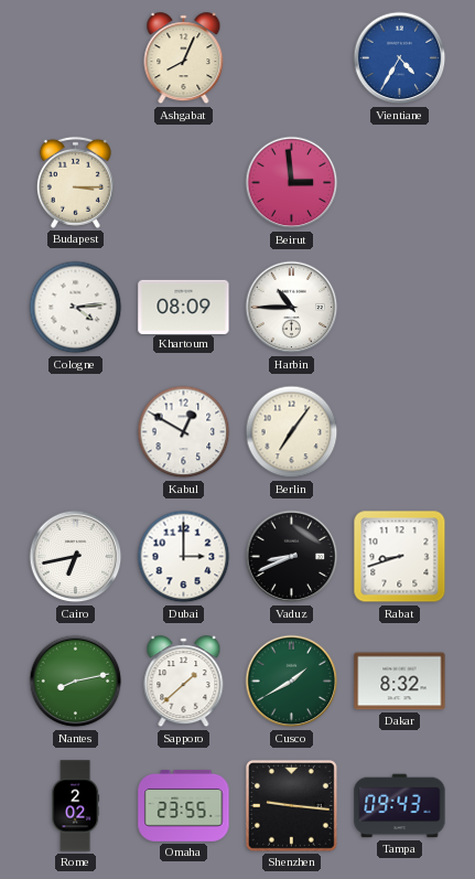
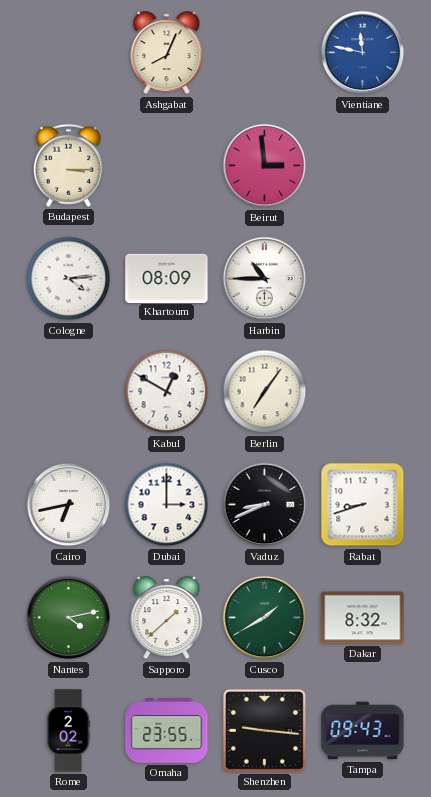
Vientiane: 4:35 -> 11:47 (363, 53)
Nantes: 8:13 -> 4:13 (69, 618)
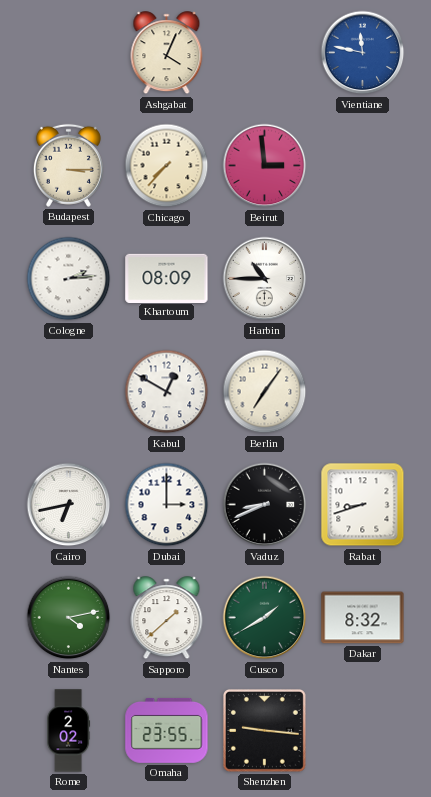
Ashgabat: 8:04 -> 4:04 (167, 53)
Chicago: none -> 7:37 (167, 166)
Cologne: 4:14 -> 2:14 (69, 279)
Tampa: 09:43 -> none (363, 731)
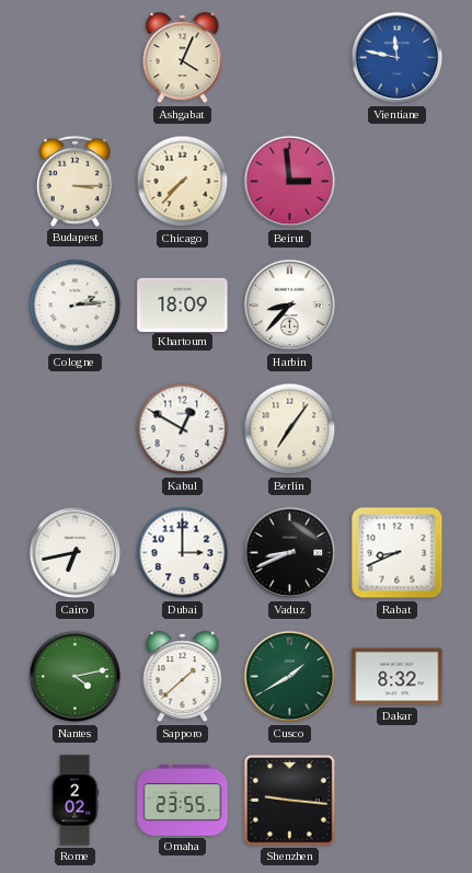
Khartoum: 08:09 -> 18:09 (183, 305)
Harbin: 10:45 -> 8:37 (290, 306)
Rabat: 8:42 -> 8:41 (398, 553)
